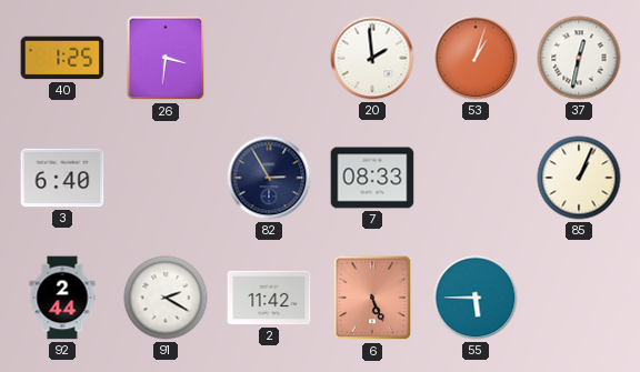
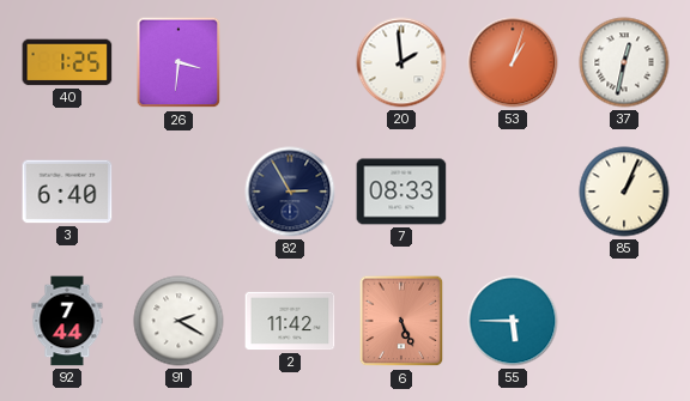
92: 2:44 -> 7:44 (67, 321)
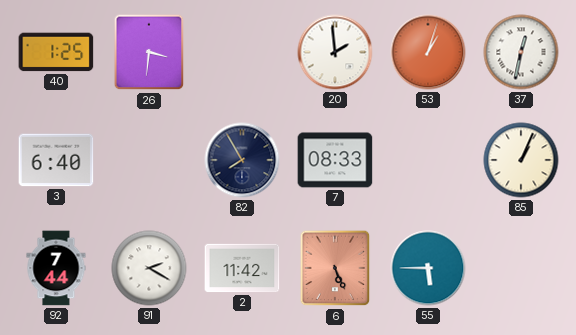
82: 2:55 -> 7:55 (242, 160)
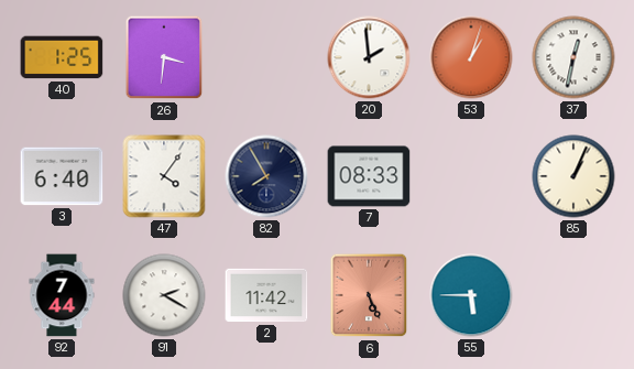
47: none -> 4:06 (164, 176)
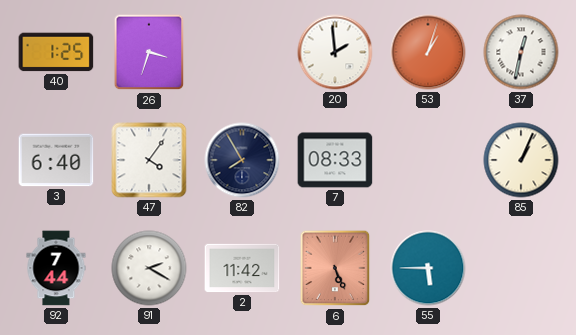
26: 3:31 -> 3:33 (149, 52)
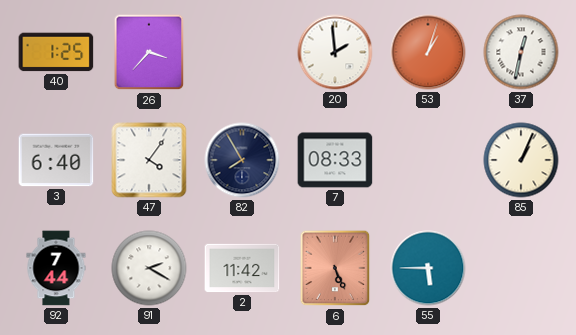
26: 3:33 -> 3:37 (149, 52)
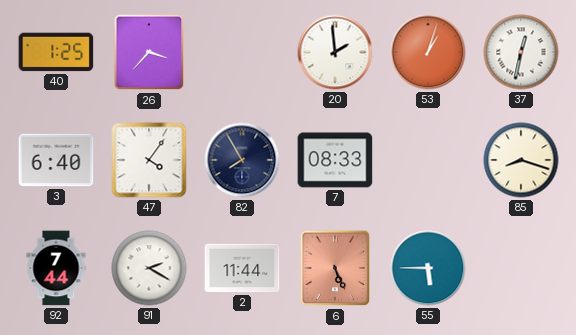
85: 1:04 -> 8:18 (521, 160)
2: 11:42 -> 11:44 (242, 268)
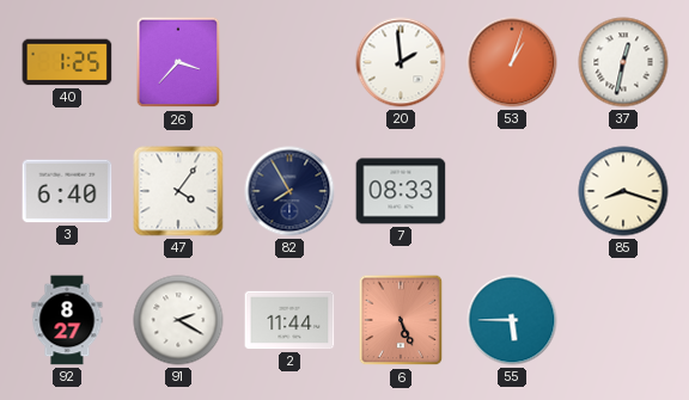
92: 7:44 -> 8:27 (67, 320)
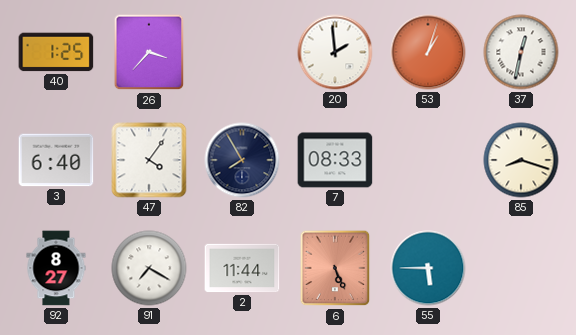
91: 2:20 -> 7:20 (149, 268)
